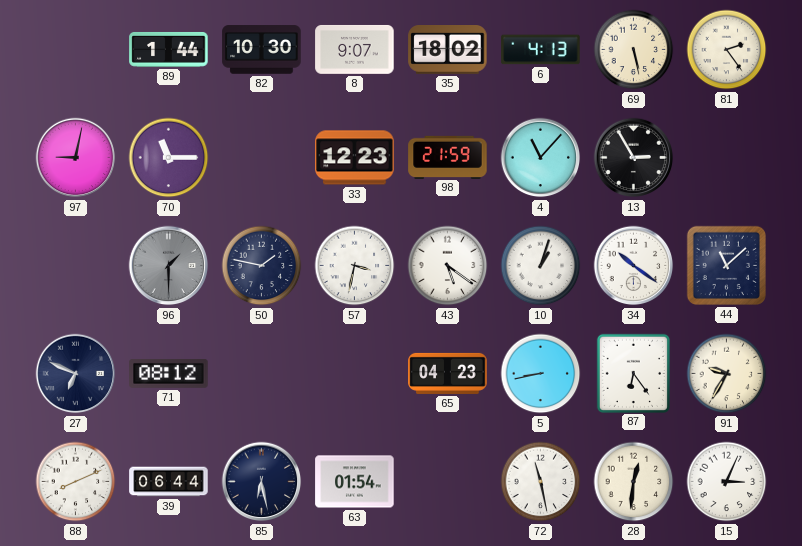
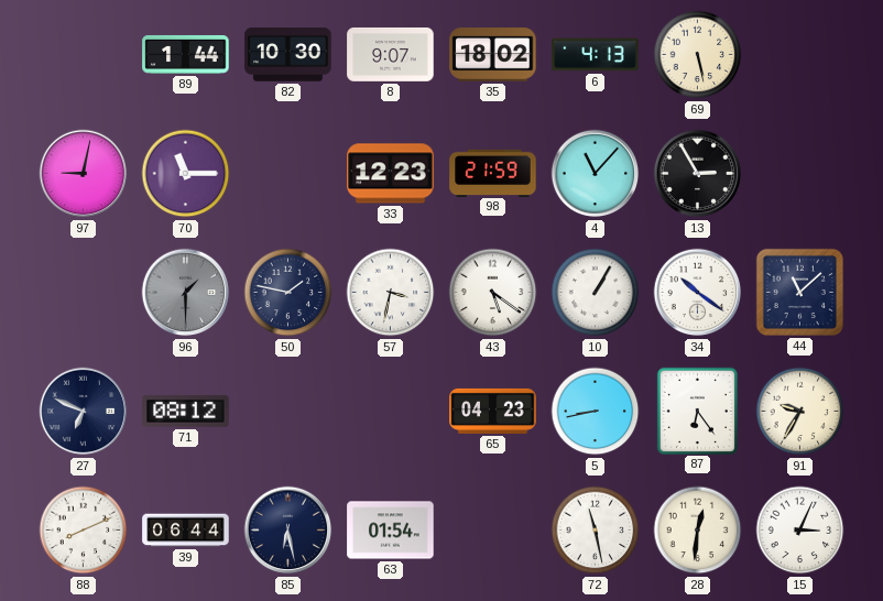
81: 2:24 -> none (727, 50)
10: 1:03 -> 1:05 (596, 293)
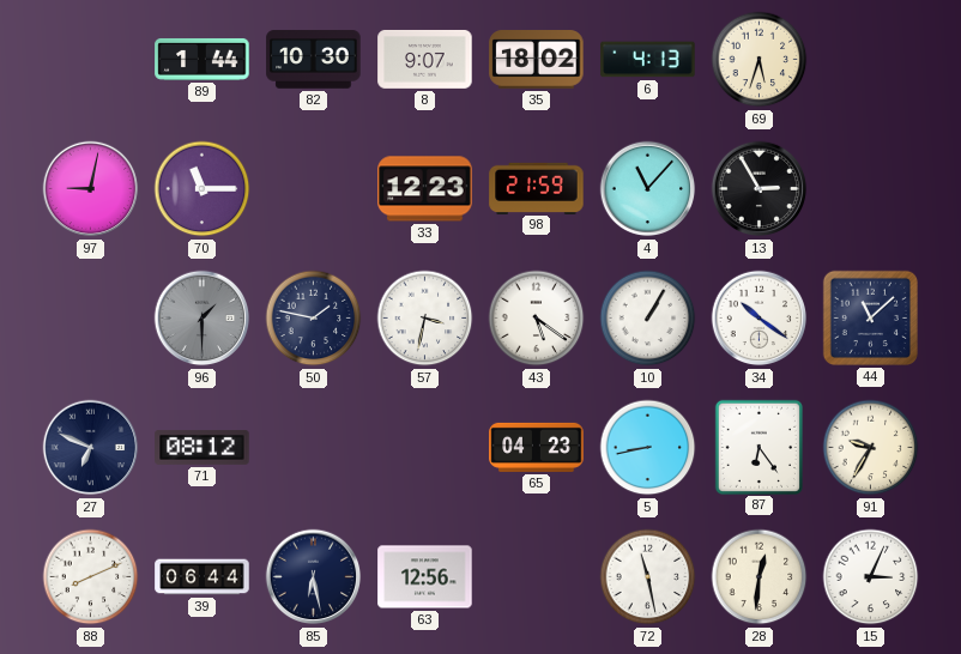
69: 5:28 -> 5:33 (760, 60)
63: 01:54 -> 12:56 (425, 577)
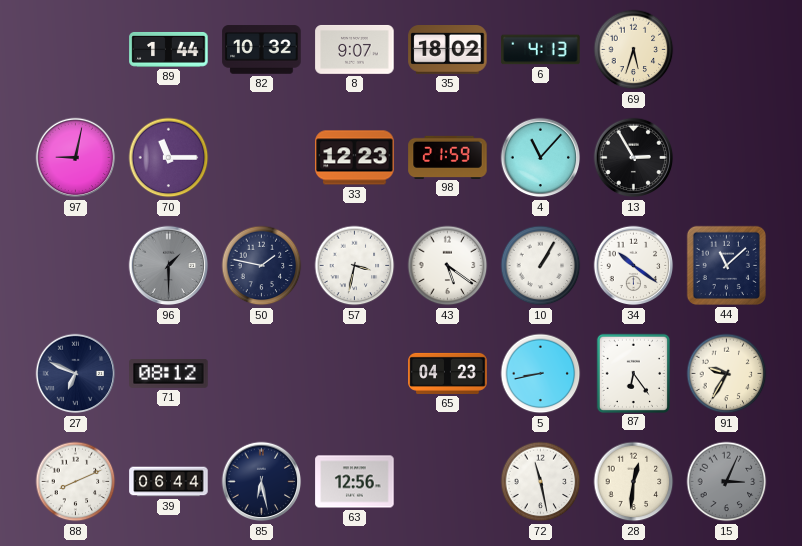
82: 10:30 -> 10:32 (262, 50)
15 dial: white -> grey (727, 482)
